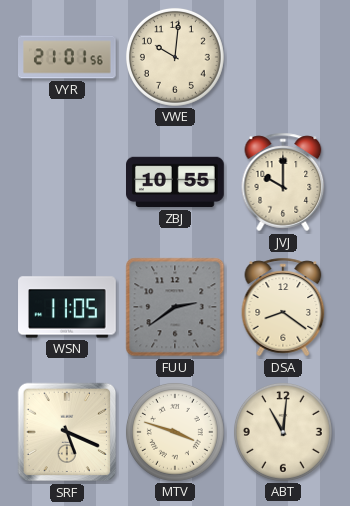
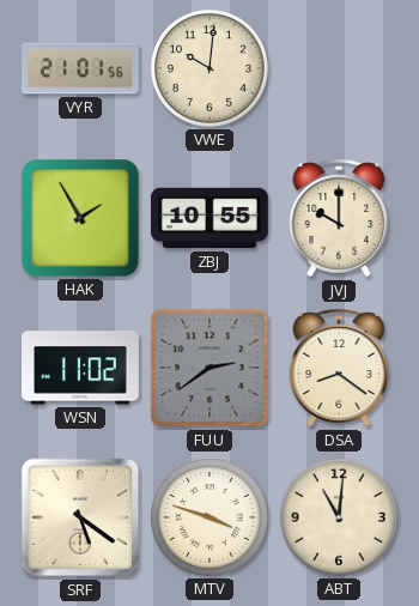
HAK: none -> 1:55 (81, 219)
WSN: 11:05 -> 11:02 (80, 368)
SRF: 5:19 -> 5:21 (80, 517)
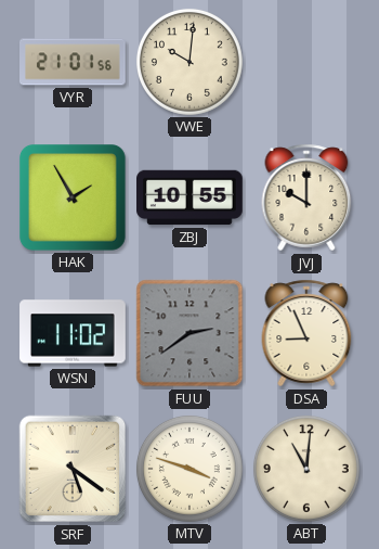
DSA: 8:21 -> 8:56 (306, 333)
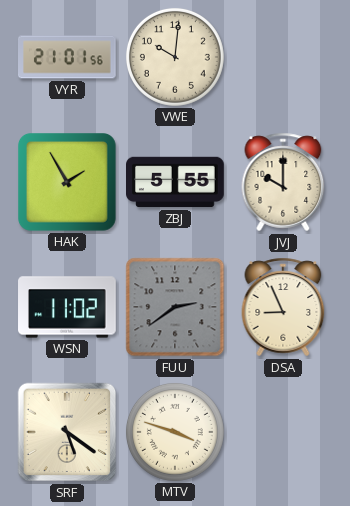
ZBJ: 10:55 -> 5:55 (176, 182)
ABT: 11:01 -> none (306, 469)
